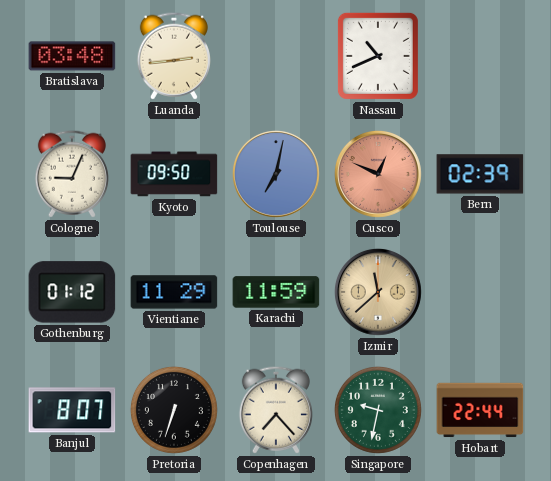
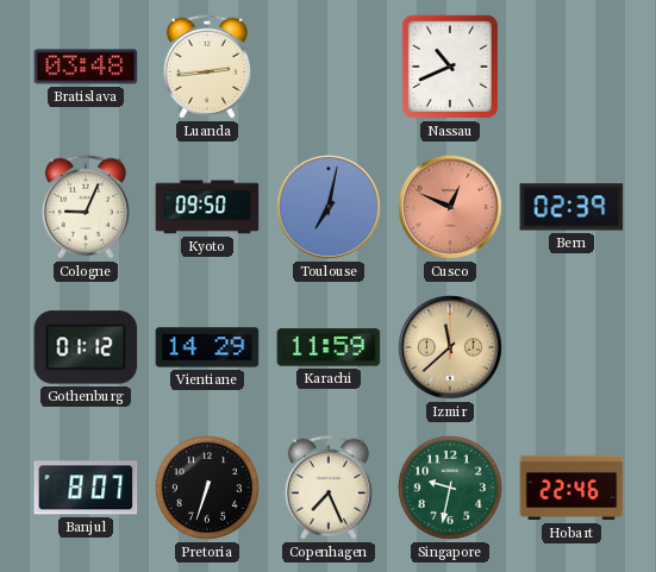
Vientiane: 11:29 -> 14:29 (207, 347)
Copenhagen: 7:23 -> 7:26 (329, 488)
Hobart: 22:44 -> 22:46 (571, 488)
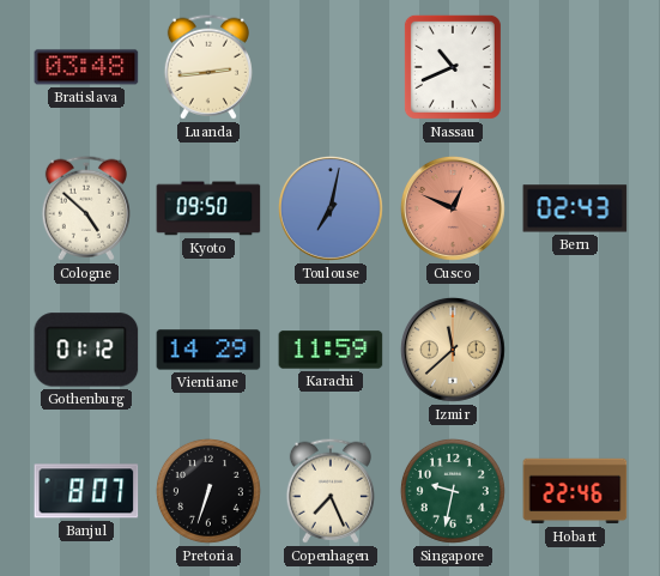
Cologne: 9:04 -> 4:52 (86, 208)
Bern: 02:39 -> 02:43 (575, 208)
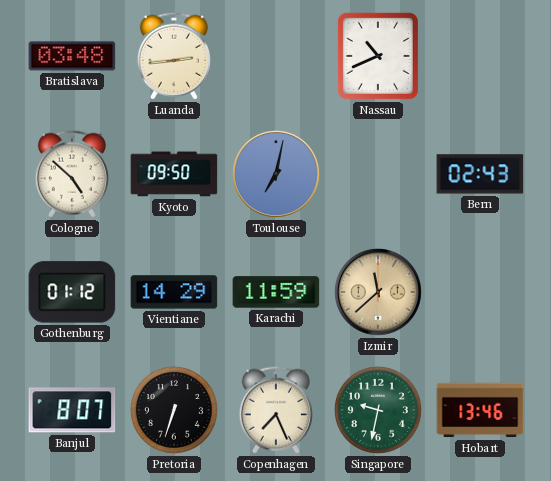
Cusco: 12:49 -> none (453, 208)
Hobart: 22:46 -> 13:46 (480, 410)
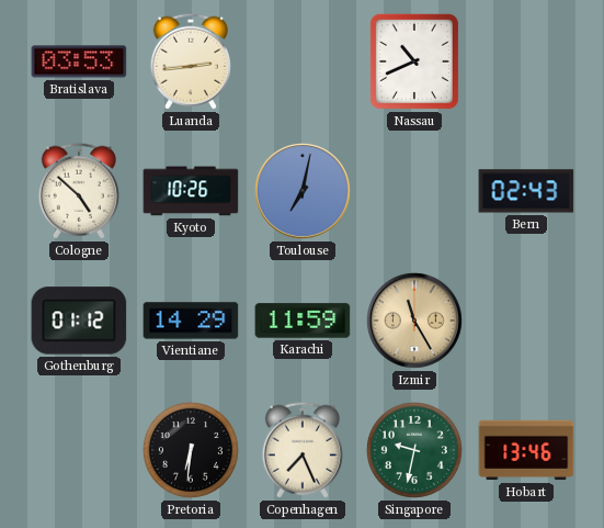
Bratislava: 03:48 -> 03:53 (79, 61)
Kyoto: 09:50 -> 10:26 (191, 191)
Izmir: 11:38 -> 11:25 (414, 321)
Banjul: 8:07 -> none (72, 410)
Pretoria: 6:33 -> 6:31 (191, 450)
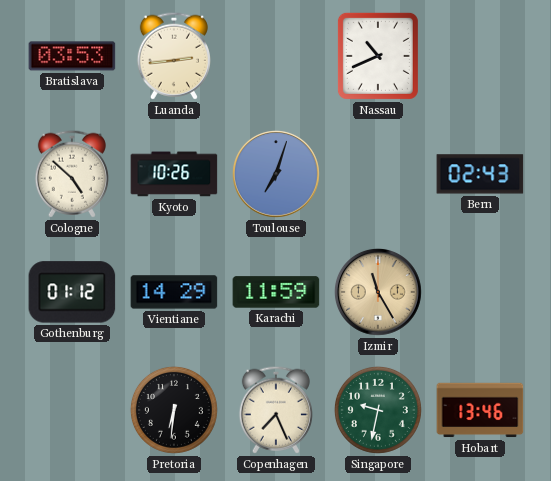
Toulouse: 7:02 -> 7:03 (276, 174)
